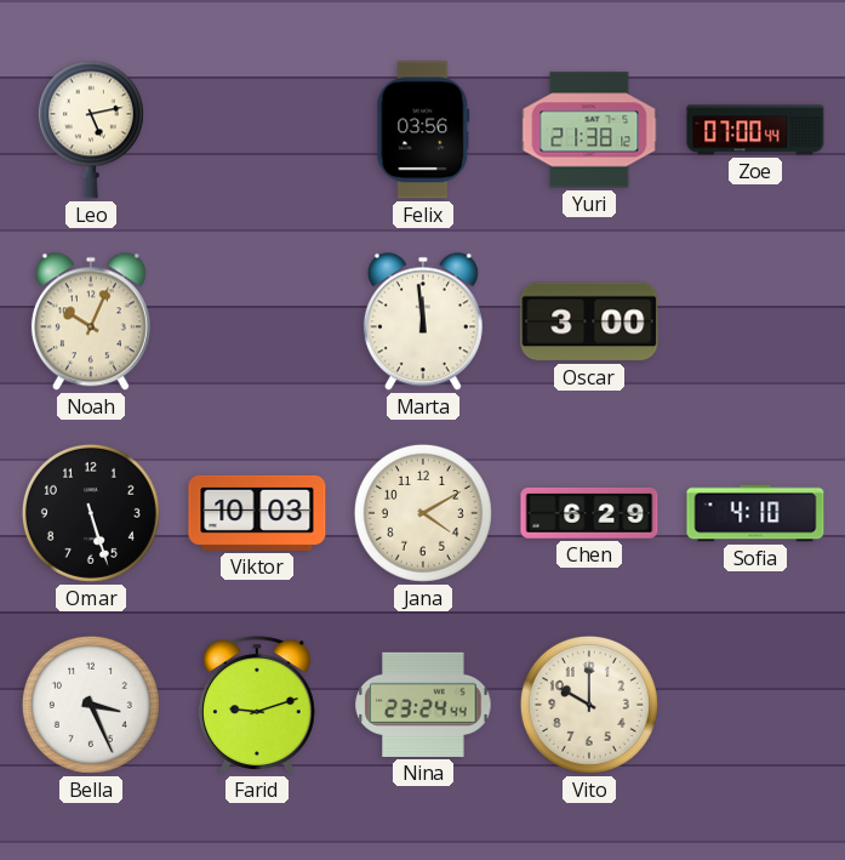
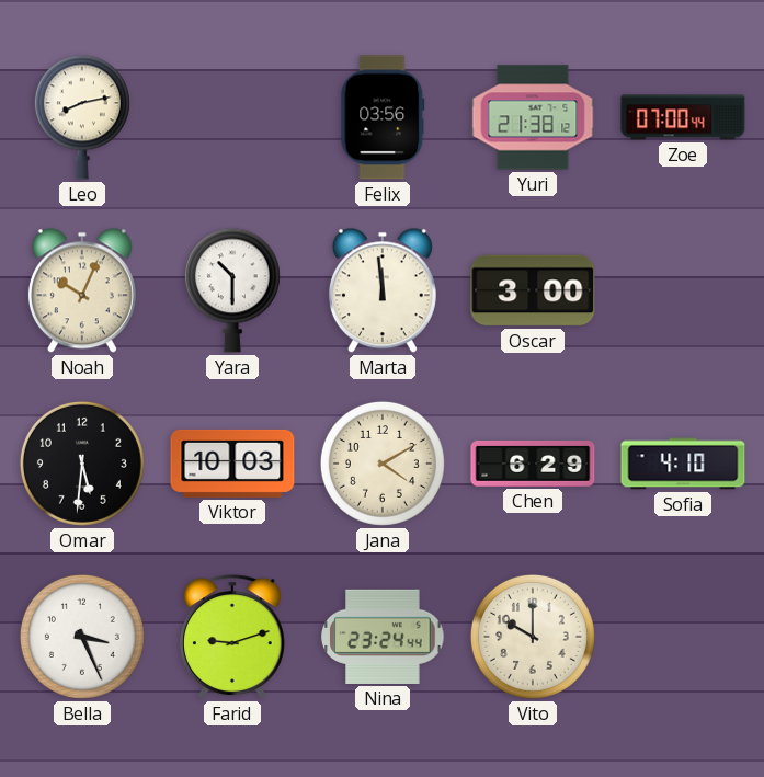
Leo: 5:13 -> 8:13 (82, 117)
Yara: none -> 10:30 (232, 290)
Omar: 5:27 -> 5:31 (82, 464)
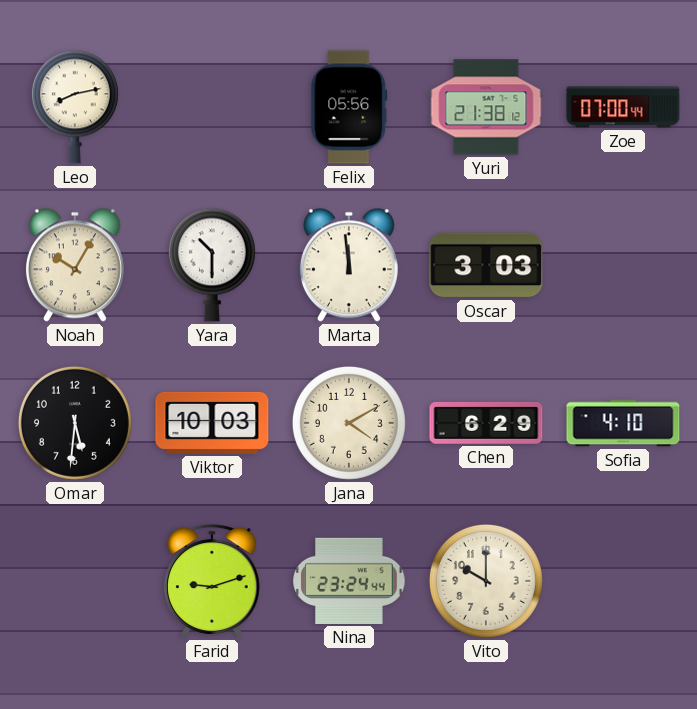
Felix: 03:56 -> 05:56 (349, 107)
Noah: 10:04 -> 10:05 (75, 265)
Oscar: 3:00 -> 3:03 (486, 265)
Bella: 3:26 -> none (82, 637)
